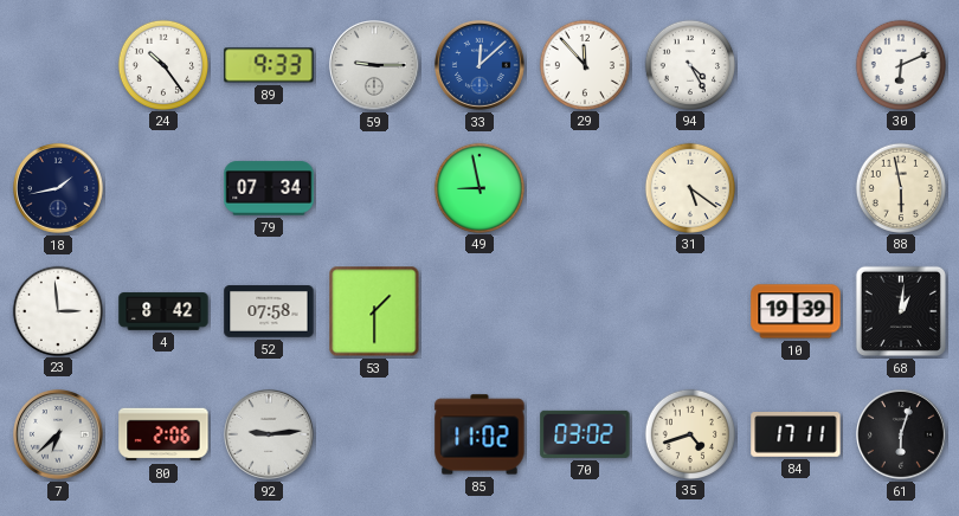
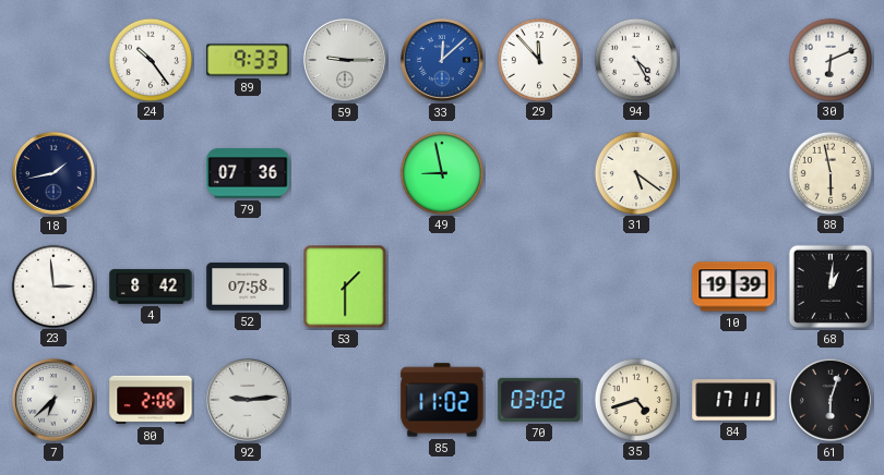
79: 07:34 -> 07:36 (248, 173)
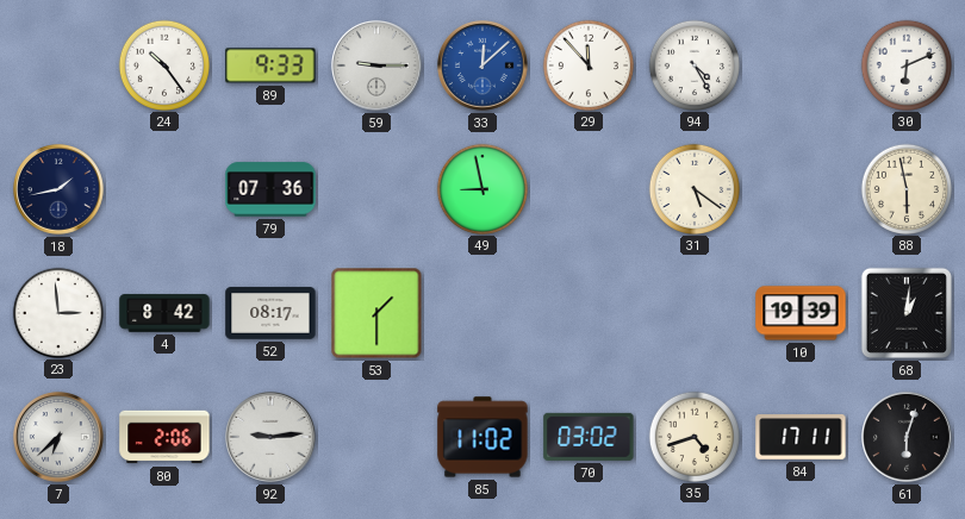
52: 07:58 -> 08:17 (270, 313)
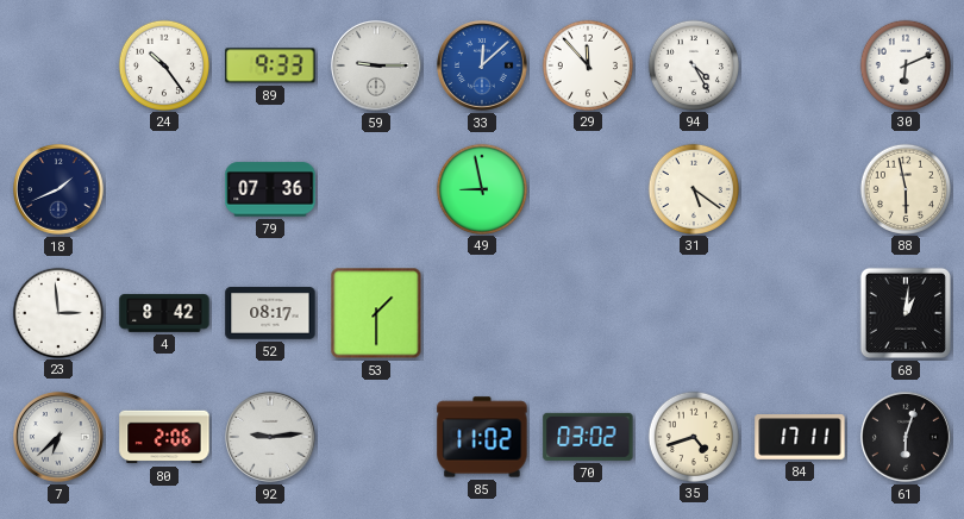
18: 1:43 -> 1:41 (60, 190)
10: 19:39 -> none (801, 313)
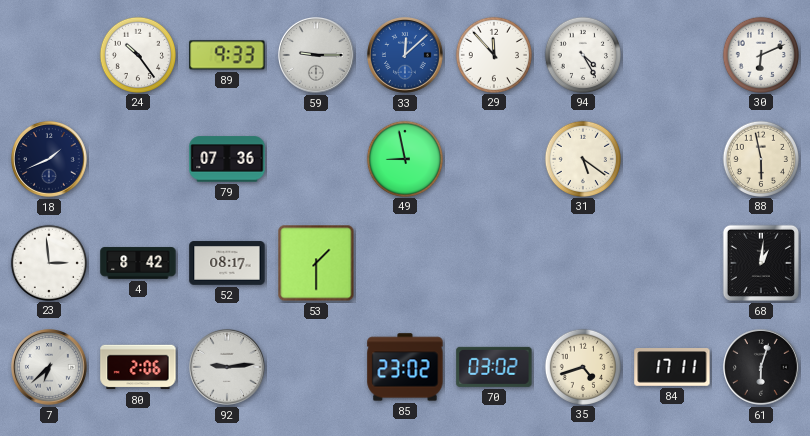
85: 11:02 -> 23:02 (405, 367)
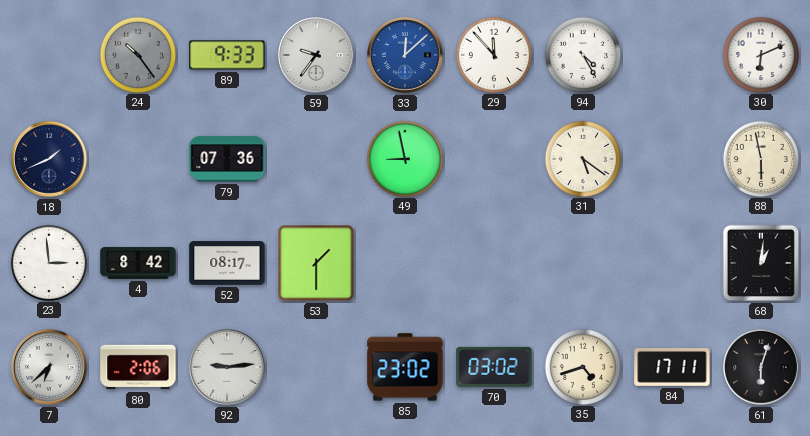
24 dial: white -> grey (137, 54)
59: 9:15 -> 9:36 (317, 56)
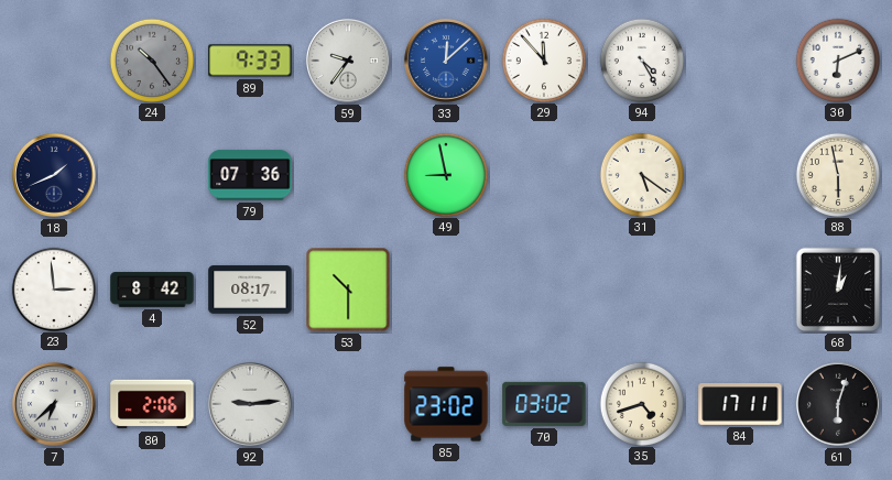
53: 1:30 -> 10:30 (348, 290)
